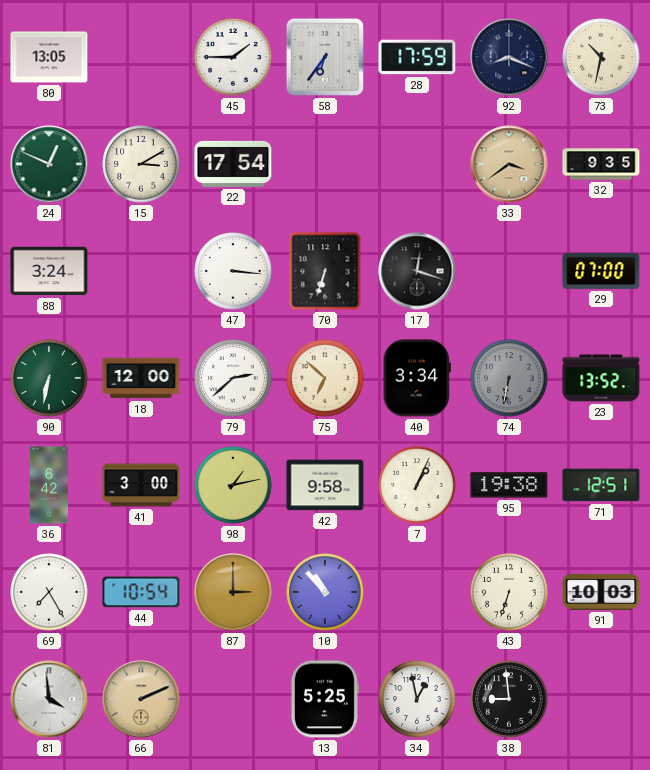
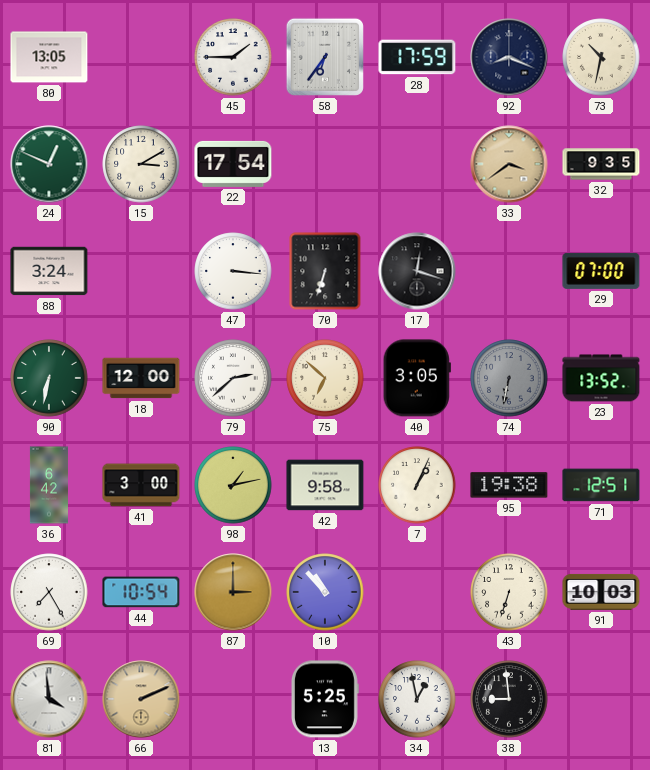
40: 3:34 -> 3:05 (417, 378)
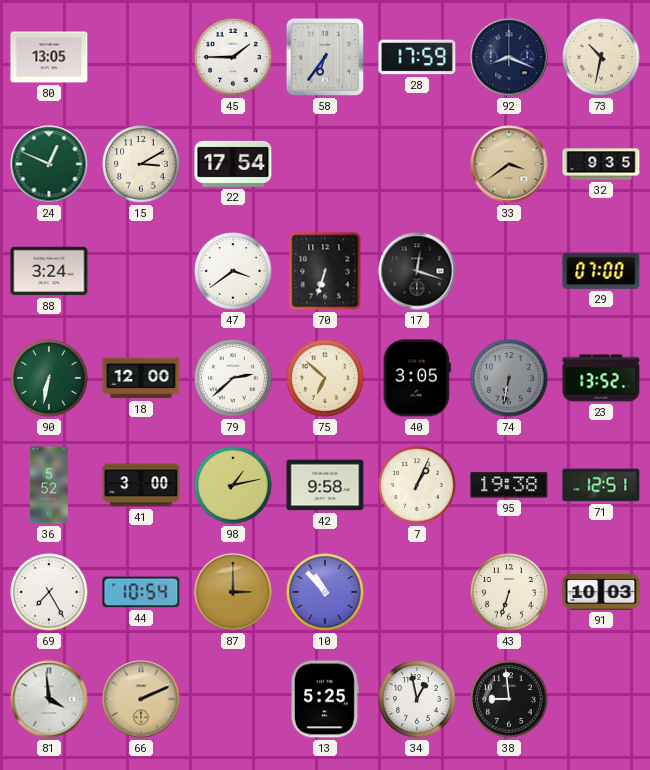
47: 3:16 -> 3:39 (233, 271)
36: 6:42 -> 5:52 (49, 485)
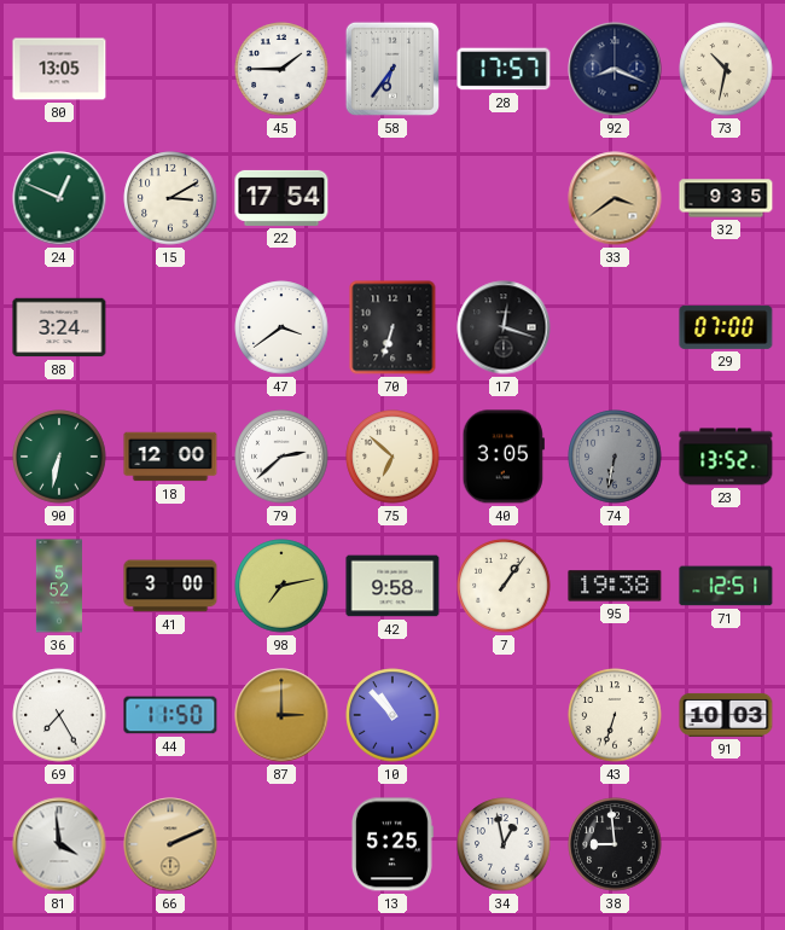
28: 17:59 -> 17:57 (504, 69)
98: 1:13 -> 7:13 (281, 586)
7: 1:04 -> 1:06 (504, 586)
44: 10:54 -> 11:50 (170, 715)
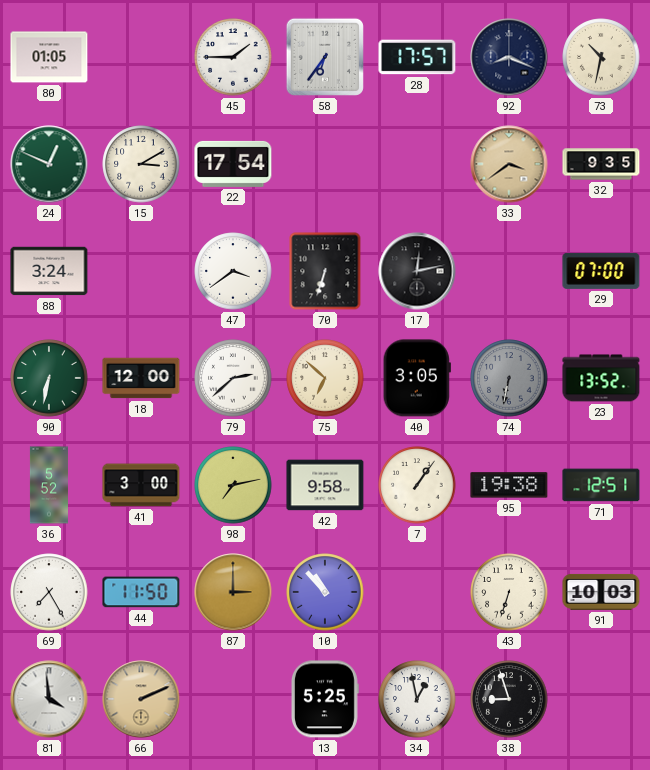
80: 13:05 -> 01:05 (49, 57)
17: 12:18 -> 12:13 (417, 271)
38: 8:59 -> 8:57 (509, 699)
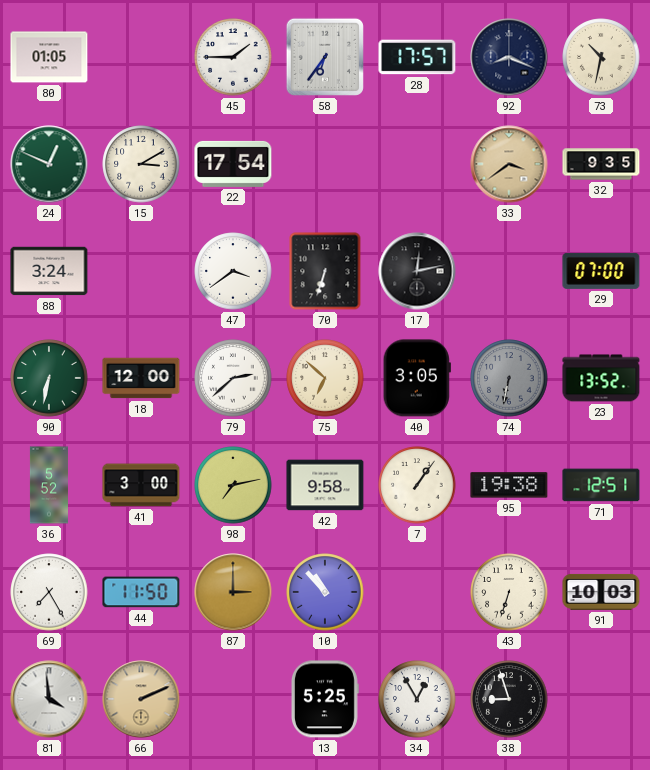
34: 12:58 -> 12:55 (417, 699)
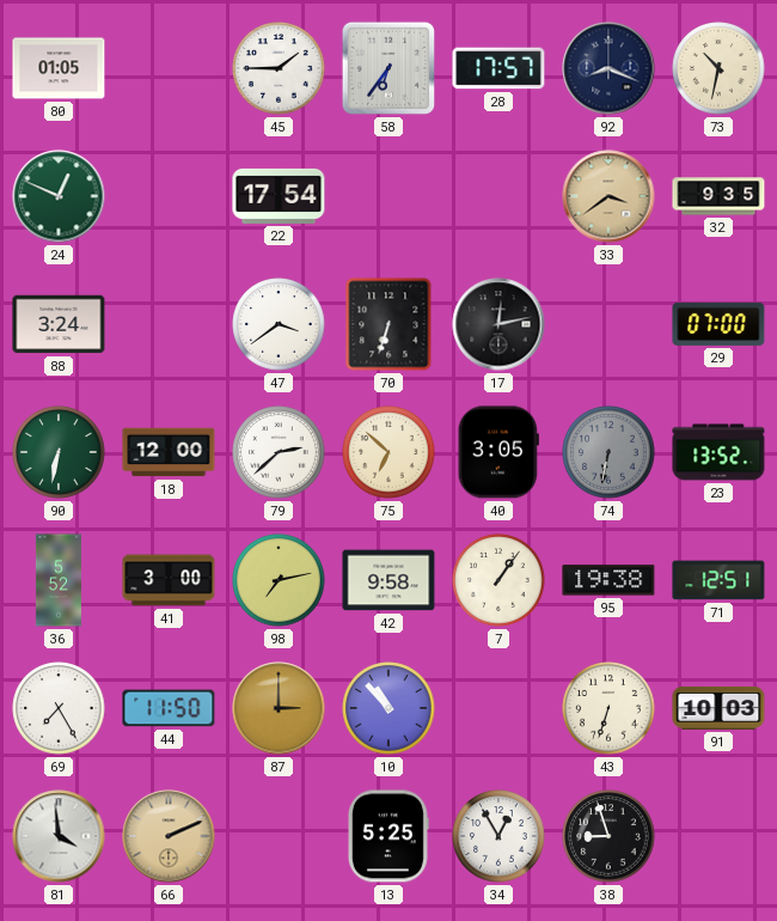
15: 3:10 -> none (141, 164)
